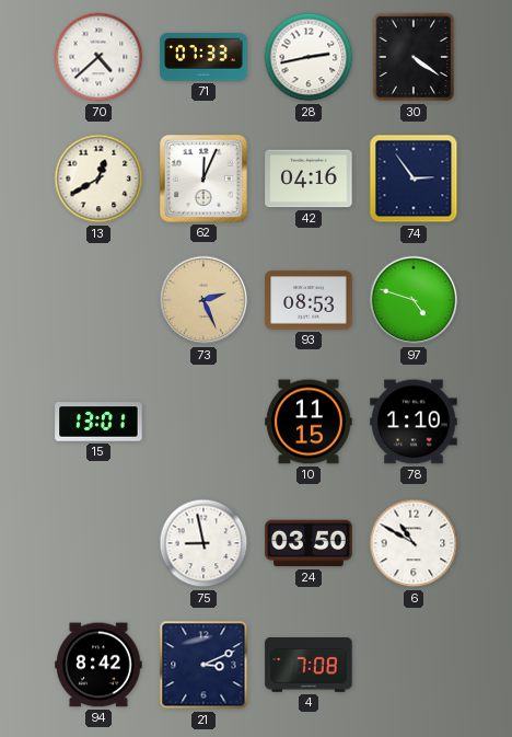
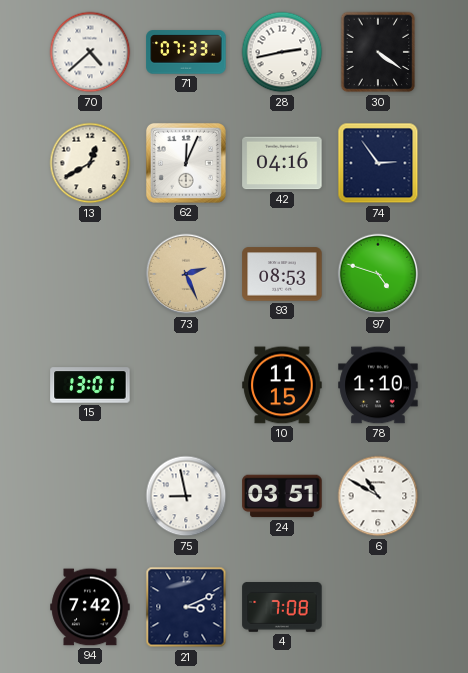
24: 03:50 -> 03:51 (282, 496)
94: 8:42 -> 7:42 (90, 607)
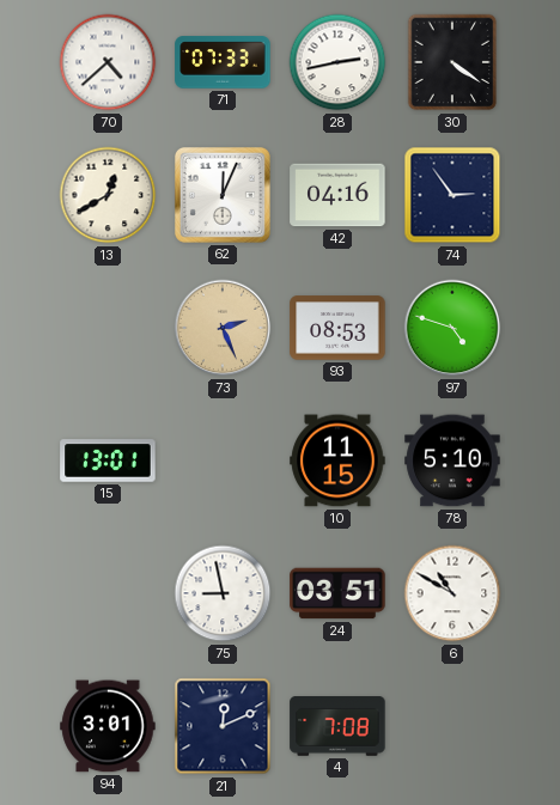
78: 1:10 -> 5:10 (452, 461)
94: 7:42 -> 3:01 (108, 726)
21: 3:11 -> 12:11 (223, 726)
